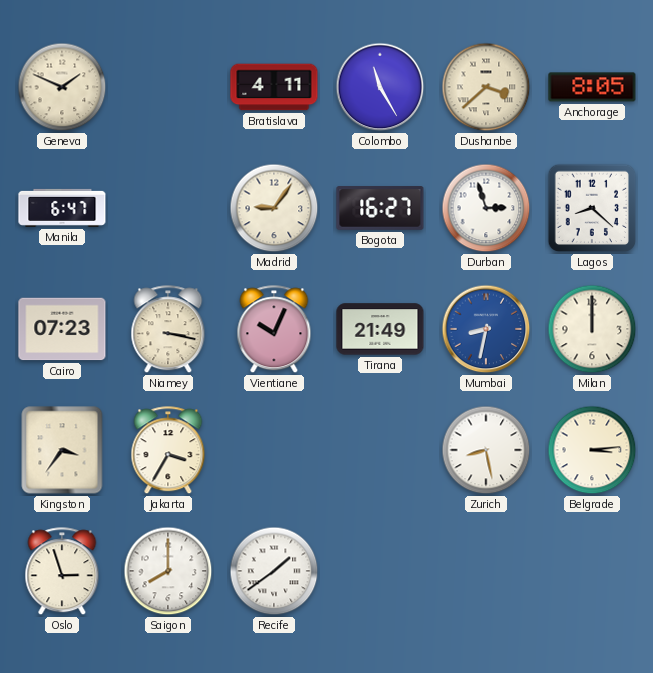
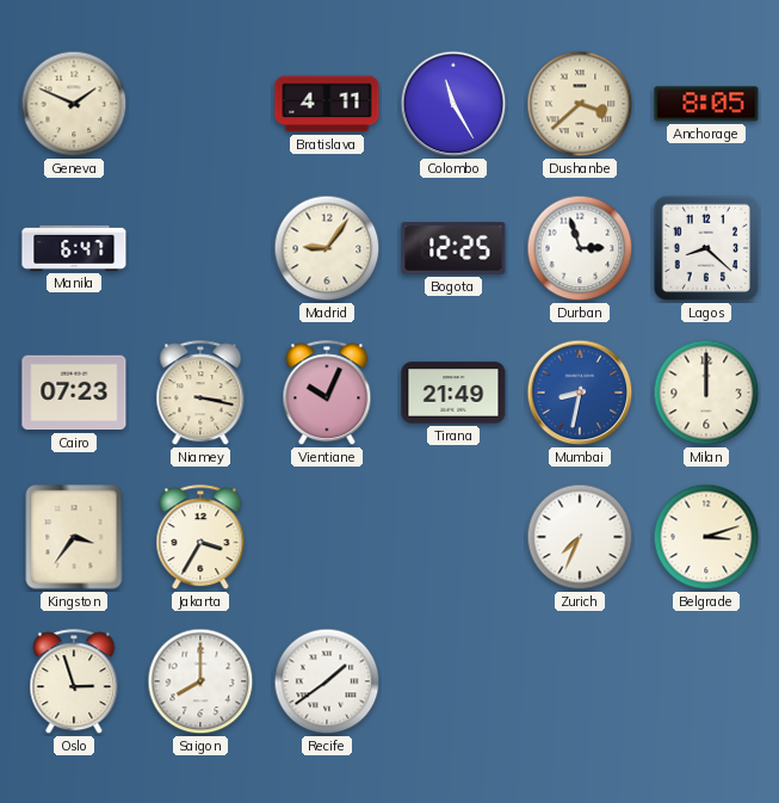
Bogota: 16:27 -> 12:25 (453, 248)
Zurich: 8:28 -> 7:34 (580, 537)
Belgrade: 3:14 -> 3:12 (706, 537)
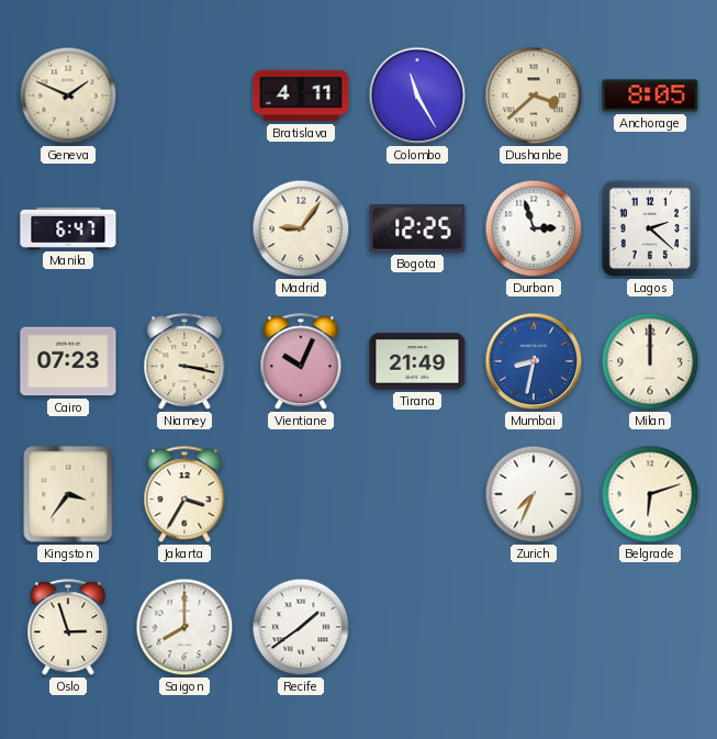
Lagos: 8:22 -> 2:22 (650, 228)
Belgrade: 3:12 -> 6:12 (650, 494)
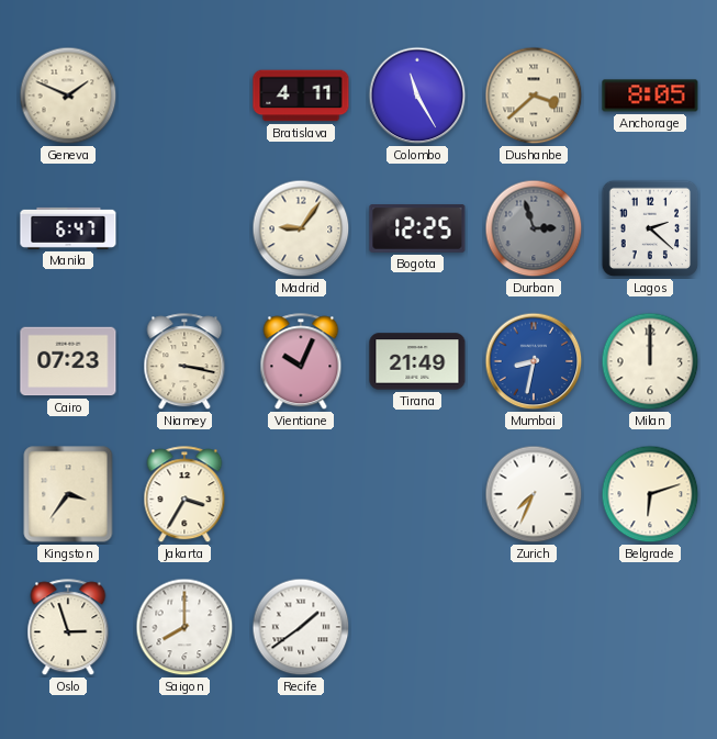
Durban dial: white -> grey (534, 228)
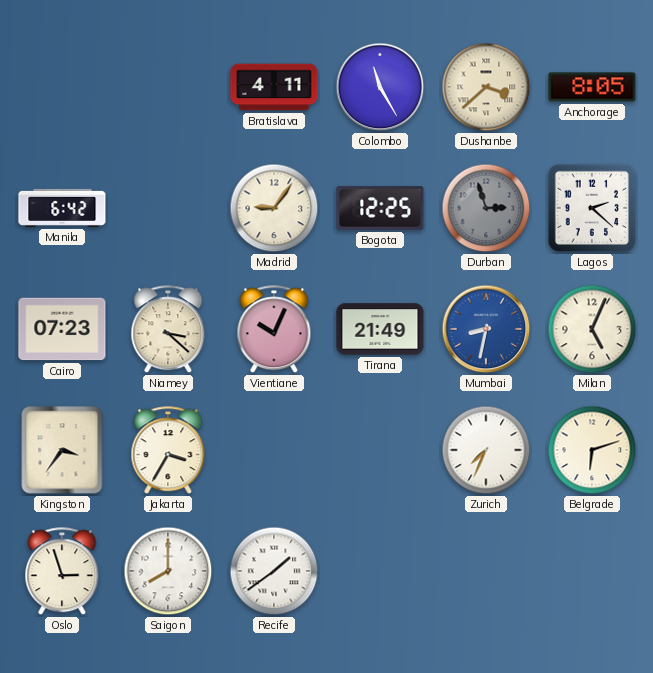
Geneva: 1:49 -> none (68, 96)
Manila: 6:47 -> 6:42 (62, 208)
Niamey: 3:17 -> 3:22 (168, 330)
Milan: 12:00 -> 5:04 (592, 329)
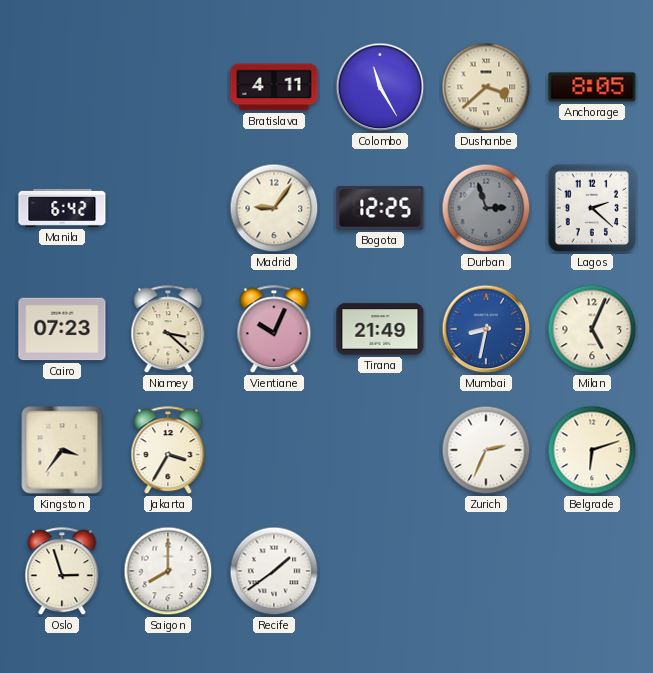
Zurich: 7:34 -> 2:34 (486, 450)
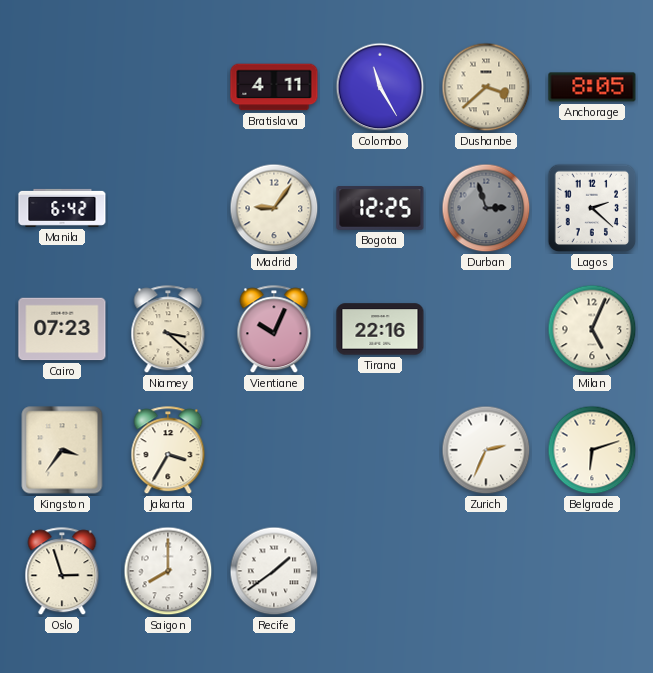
Tirana: 21:49 -> 22:16 (380, 329)
Mumbai: 8:32 -> none (486, 329)
